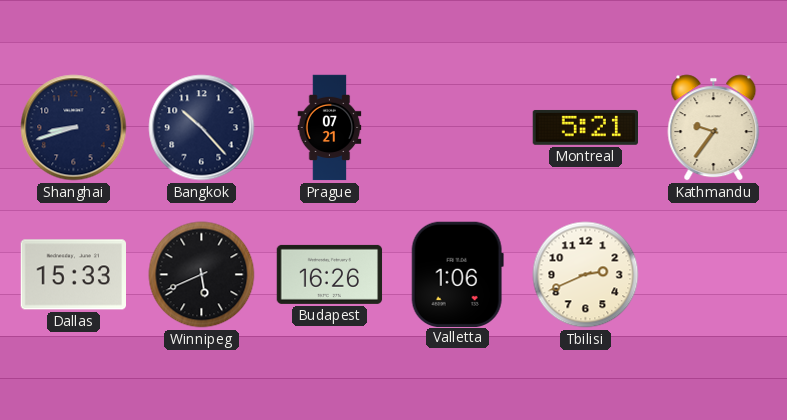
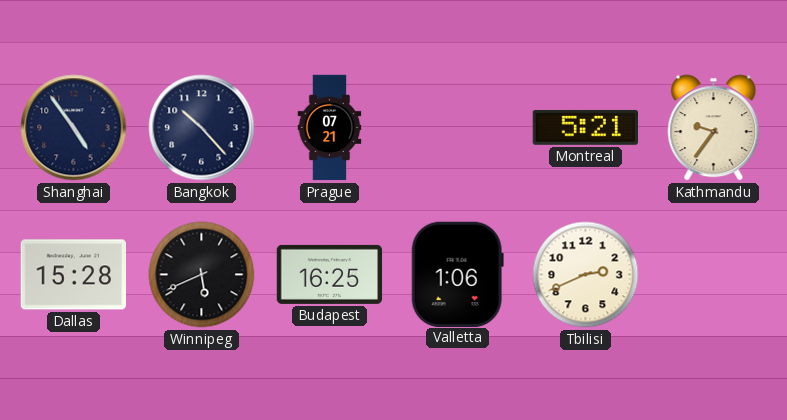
Shanghai: 8:42 -> 4:54 (74, 128)
Dallas: 15:33 -> 15:28 (74, 275)
Budapest: 16:26 -> 16:25 (330, 274)
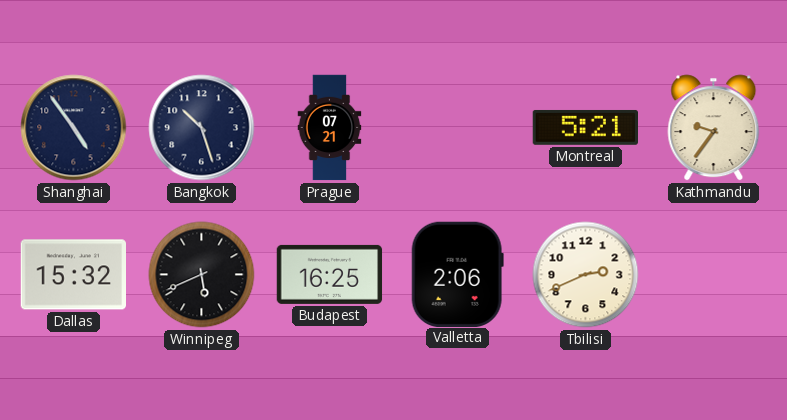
Bangkok: 10:23 -> 10:27 (202, 128)
Dallas: 15:28 -> 15:32 (74, 275)
Valletta: 1:06 -> 2:06 (457, 274)
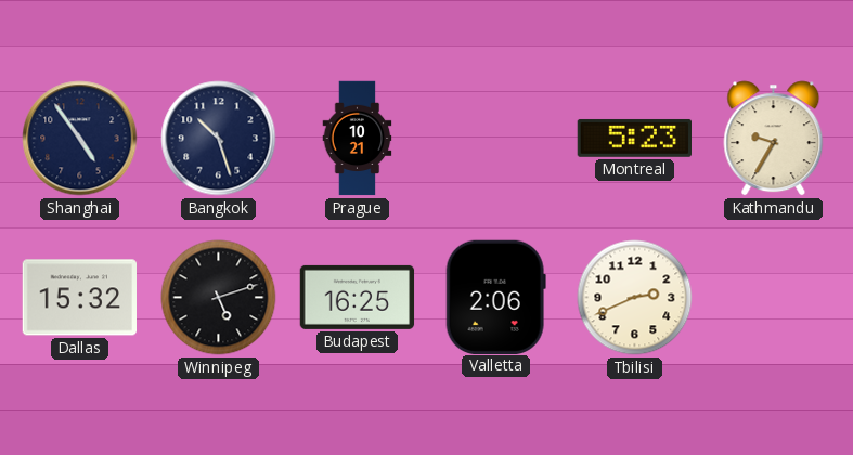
Prague: 07:21 -> 10:21 (358, 139)
Montreal: 5:21 -> 5:23 (634, 138)
Kathmandu: 9:36 -> 9:35 (774, 139)
Winnipeg: 5:41 -> 5:12 (219, 298)
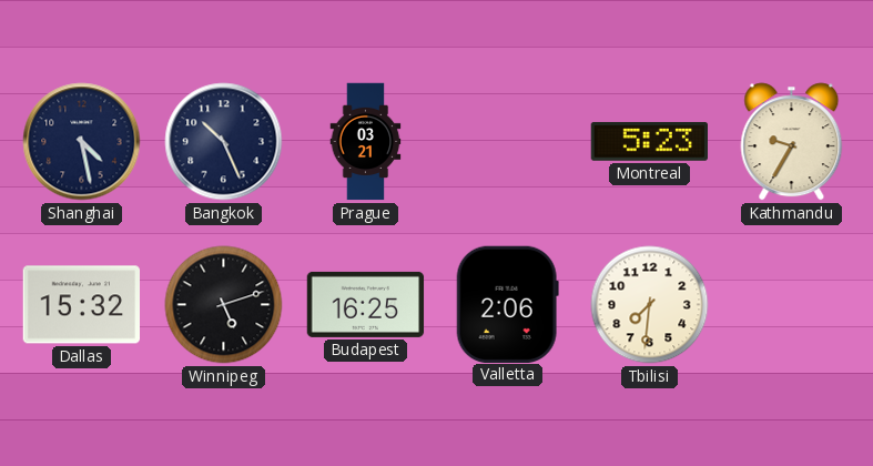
Shanghai: 4:54 -> 4:28 (82, 142)
Bangkok: 10:27 -> 10:26 (224, 142)
Prague: 10:21 -> 03:21 (366, 142)
Tbilisi: 2:41 -> 7:31 (650, 305)
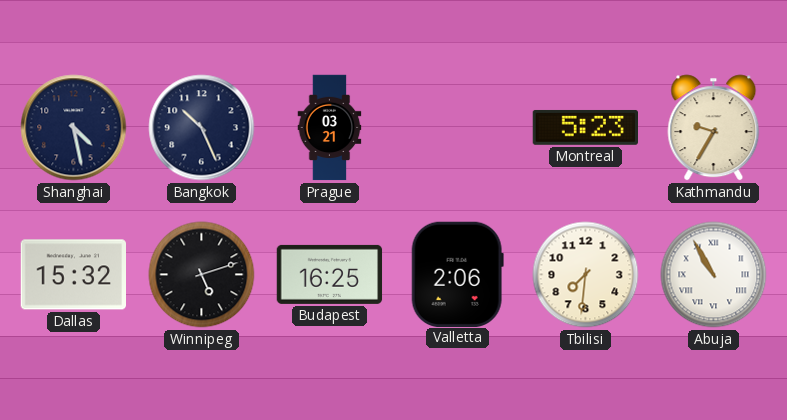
Abuja: none -> 10:55 (714, 275)
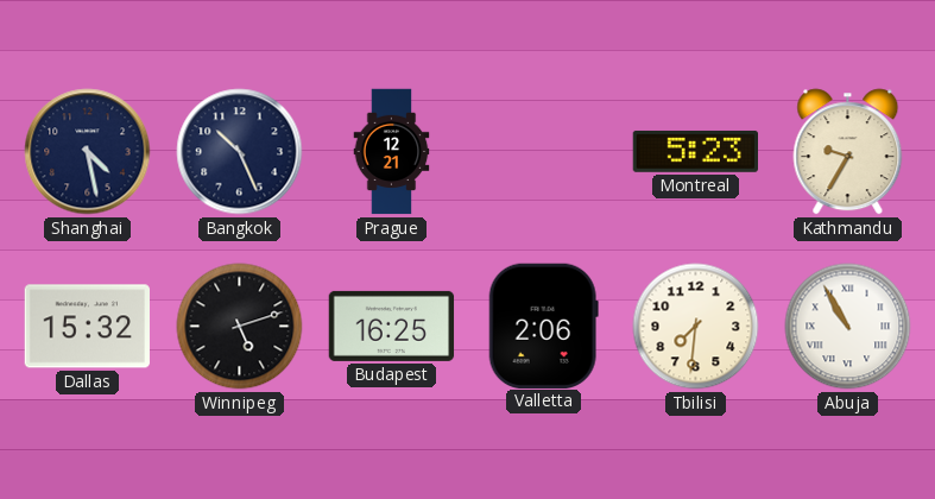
Prague: 03:21 -> 12:21 (392, 152)
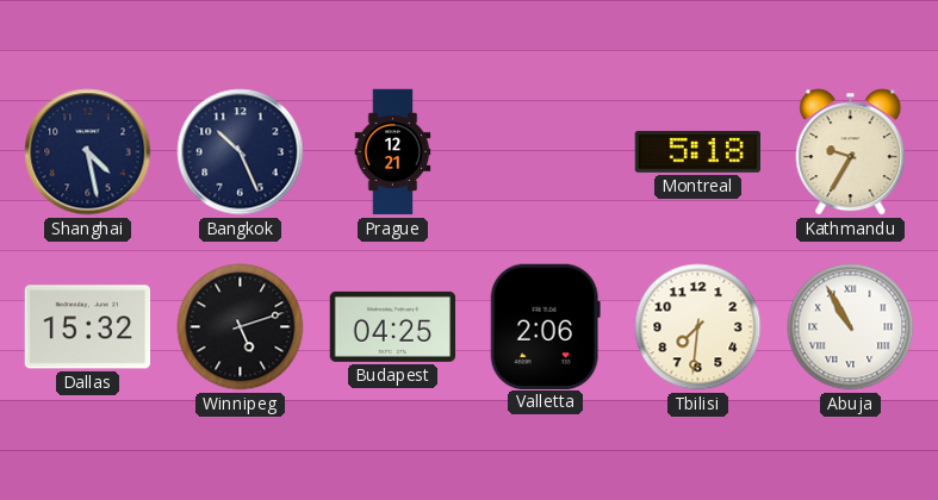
Montreal: 5:23 -> 5:18 (697, 151)
Budapest: 16:25 -> 04:25 (393, 326)
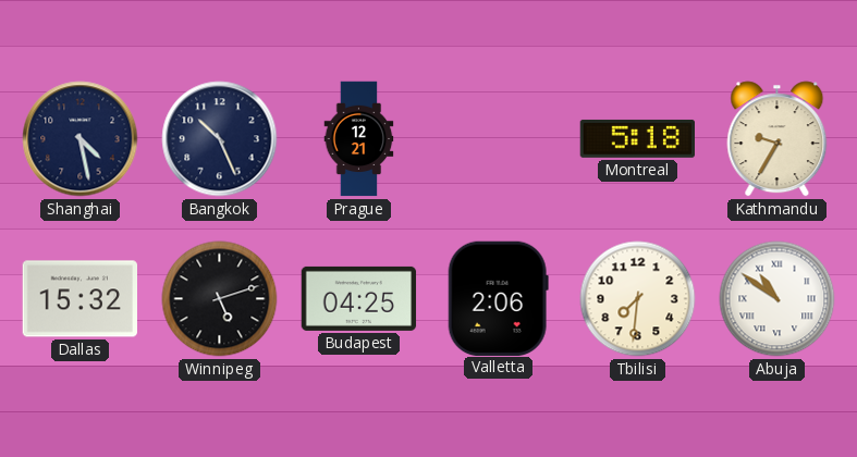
Abuja: 10:55 -> 10:51 (778, 299)
